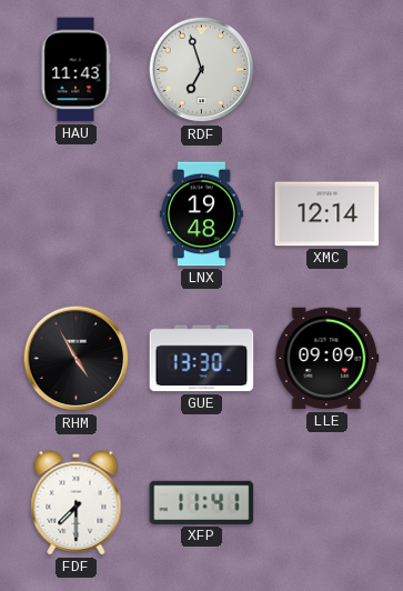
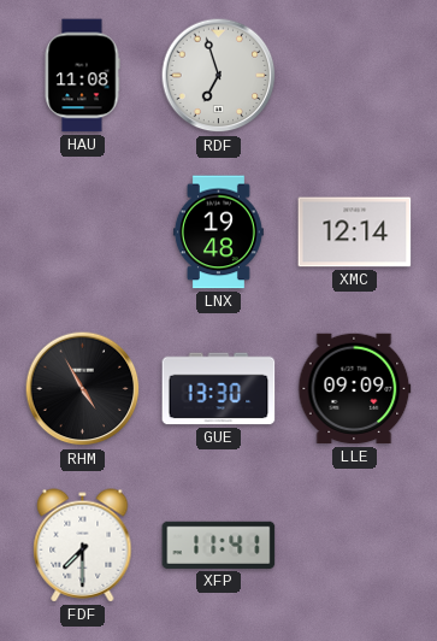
HAU: 11:43 -> 11:08 (82, 76)
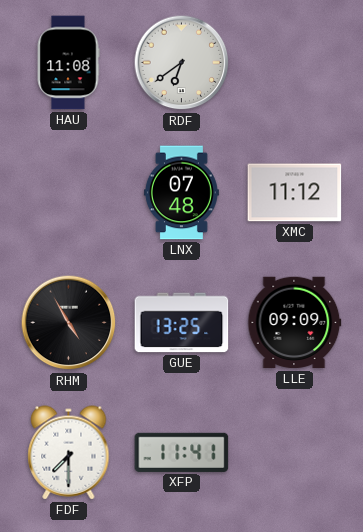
RDF: 6:57 -> 6:39 (182, 63)
LNX: 19:48 -> 07:48 (181, 193)
XMC: 12:14 -> 11:12 (295, 193)
GUE: 13:30 -> 13:25 (182, 323)
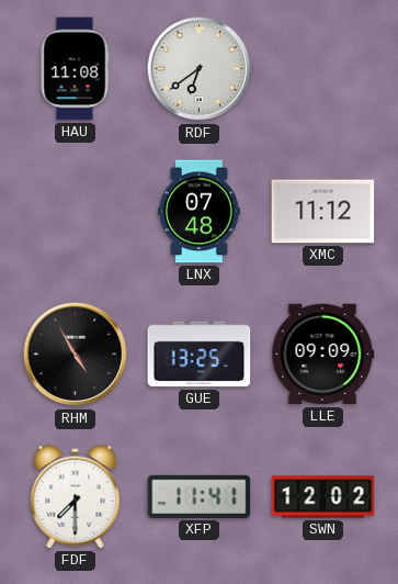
SWN: none -> 12:02 (323, 497)
